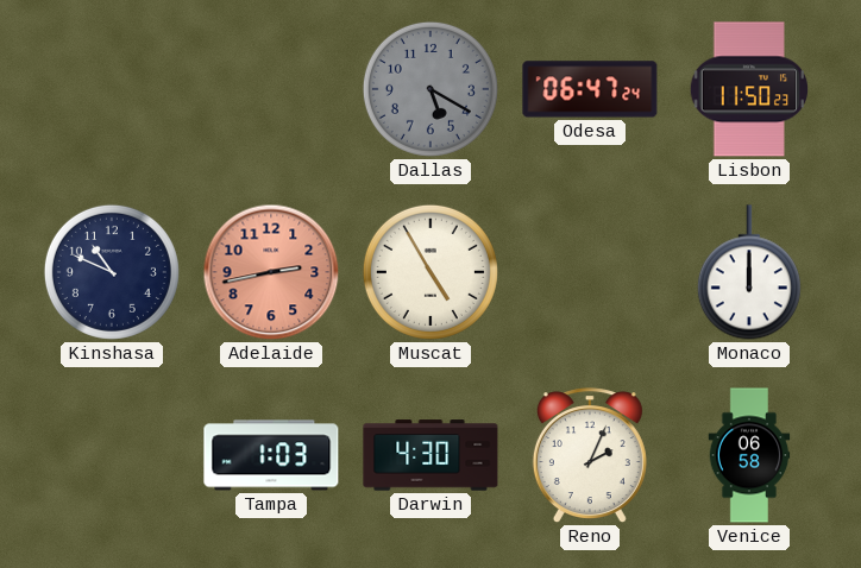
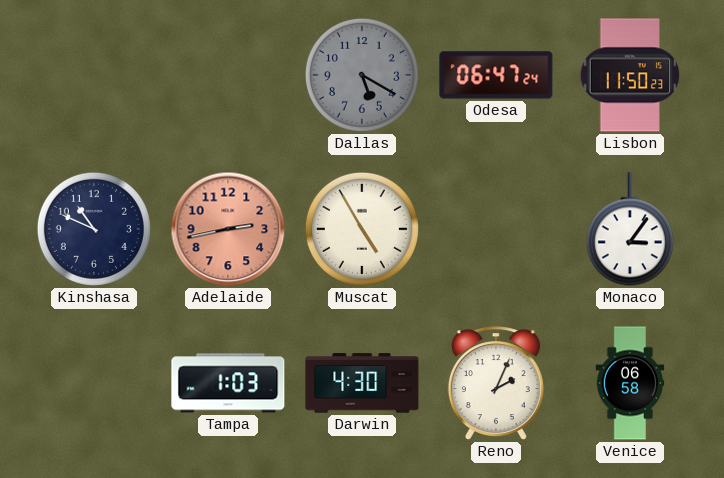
Monaco: 12:00 -> 3:06 (630, 229)
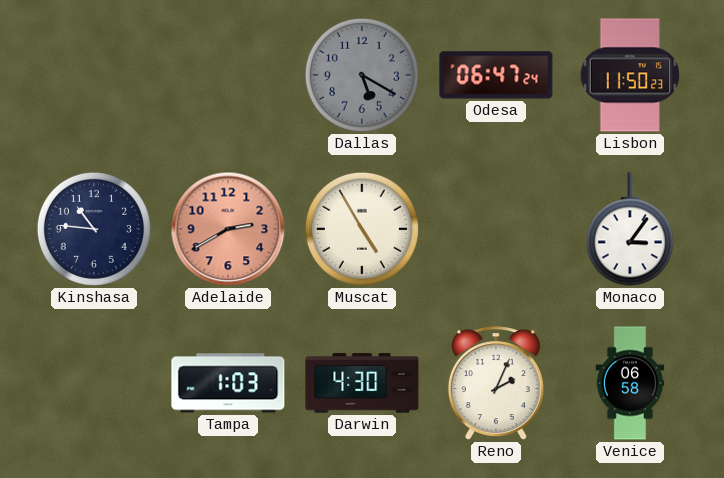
Kinshasa: 10:49 -> 10:46 (94, 229)
Adelaide: 2:43 -> 2:40 (228, 229)
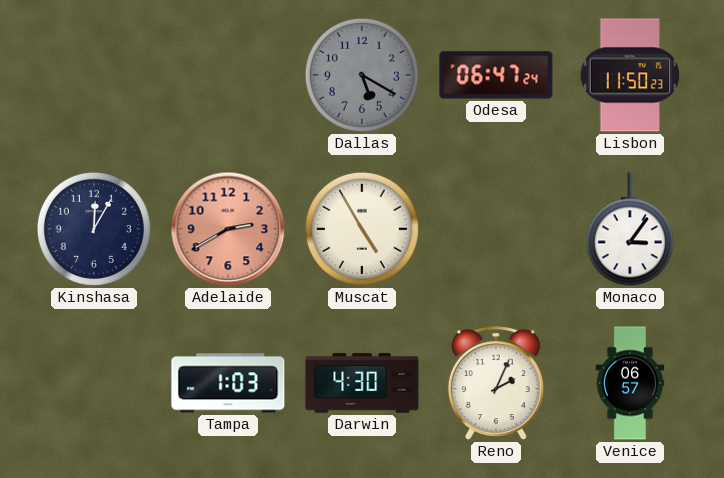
Kinshasa: 10:46 -> 12:05 (94, 229)
Venice: 06:58 -> 06:57 (630, 383)
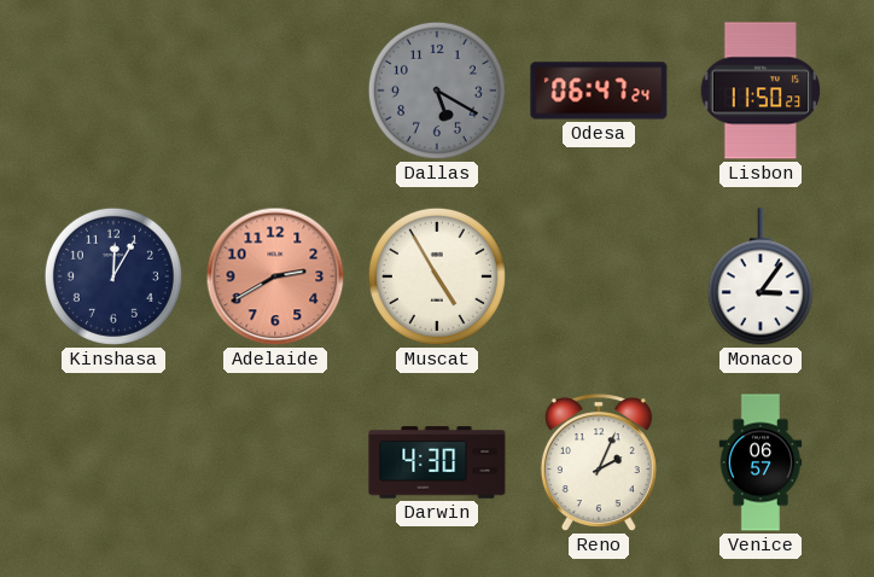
Tampa: 1:03 -> none (228, 383)
